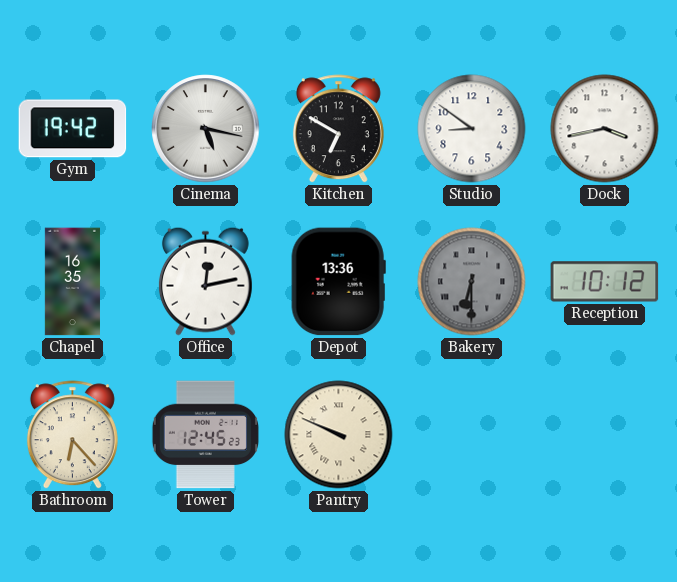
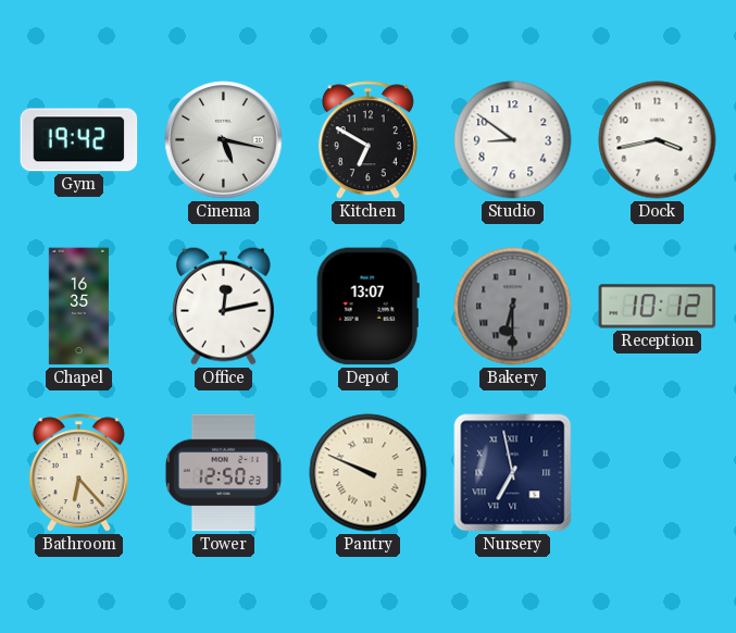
Depot: 13:36 -> 13:07 (367, 307)
Tower: 12:45 -> 12:50 (223, 473)
Nursery: none -> 6:58 (513, 473)
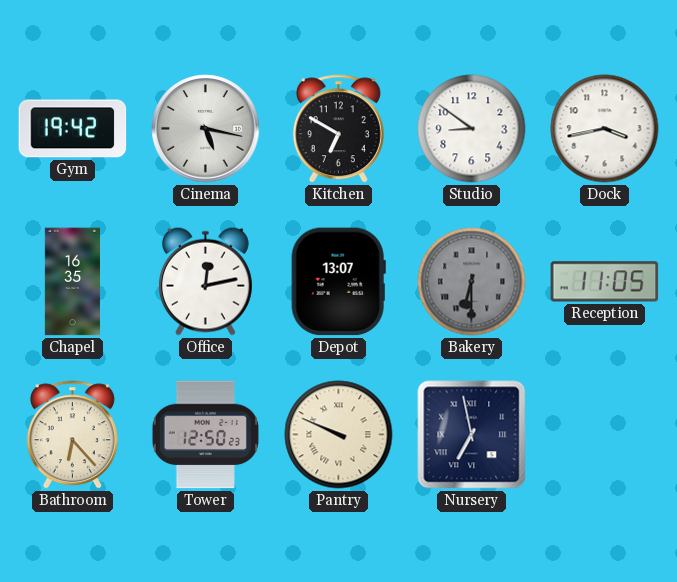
Reception: 10:12 -> 11:05 (605, 282)
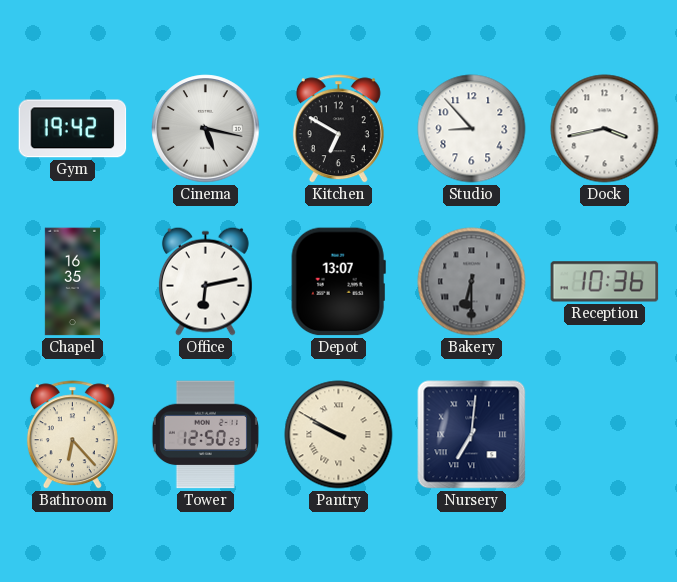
Studio: 8:51 -> 8:53 (472, 129)
Office: 12:13 -> 6:13 (205, 281)
Reception: 11:05 -> 10:36 (605, 282)
Pantry: 9:49 -> 9:50 (339, 435)
Nursery: 6:58 -> 7:01 (472, 435)
